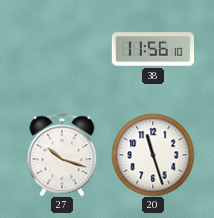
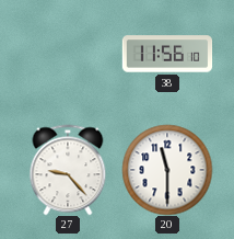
27: 10:18 -> 9:23 (68, 170)
20: 11:27 -> 11:30 (167, 170)
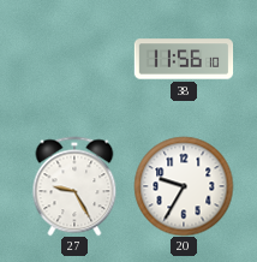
27: 9:23 -> 9:25 (74, 186)
20: 11:30 -> 9:35 (184, 186)
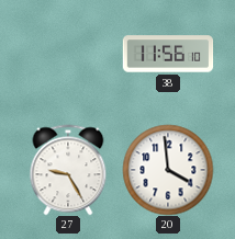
20: 9:35 -> 3:59 (168, 170)
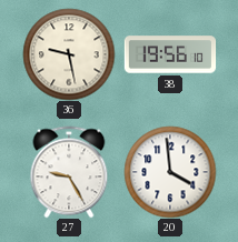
36: none -> 9:28 (69, 54)
38: 11:56 -> 19:56 (170, 54)
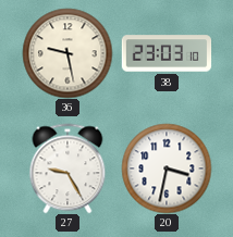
38: 19:56 -> 23:03 (167, 53)
20: 3:59 -> 3:32 (167, 169)
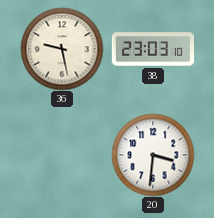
27: 9:25 -> none (68, 169)
20: 3:32 -> 3:31 (153, 155)
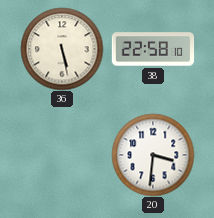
36: 9:28 -> 5:28 (62, 49)
38: 23:03 -> 22:58 (153, 49)
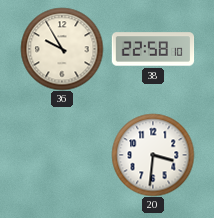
36: 5:28 -> 9:55 (62, 49)
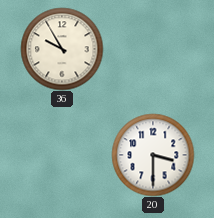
38: 22:58 -> none (153, 49)
20: 3:31 -> 3:30 (153, 155)
